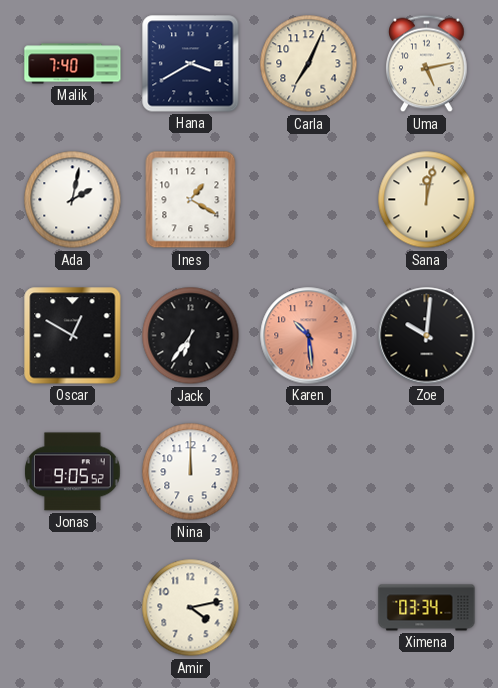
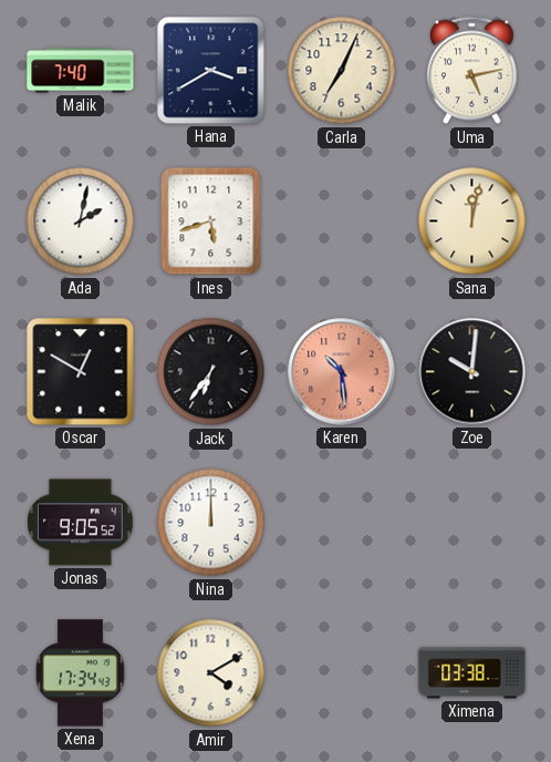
Ines: 1:20 -> 5:42 (211, 222)
Xena: none -> 17:34 (81, 673)
Amir: 4:13 -> 4:10 (211, 673)
Ximena: 03:34 -> 03:38 (472, 673)
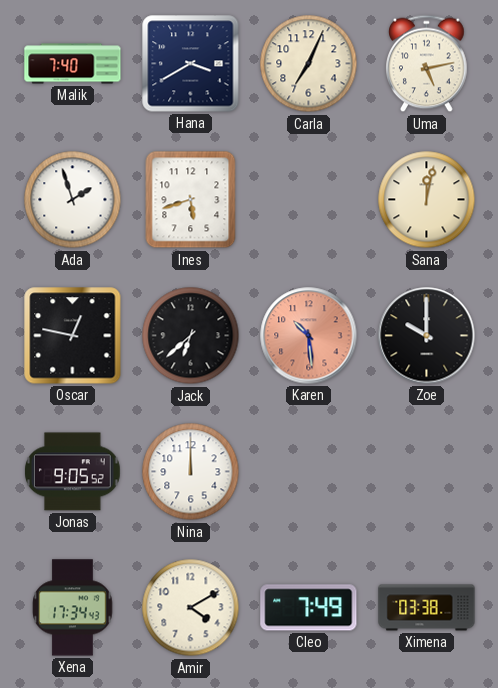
Ada: 2:02 -> 1:57 (73, 200)
Oscar: 12:50 -> 12:47 (73, 336)
Jack: 6:36 -> 6:38 (191, 336)
Zoe: 10:01 -> 10:00 (427, 336)
Cleo: none -> 7:49 (309, 608)
